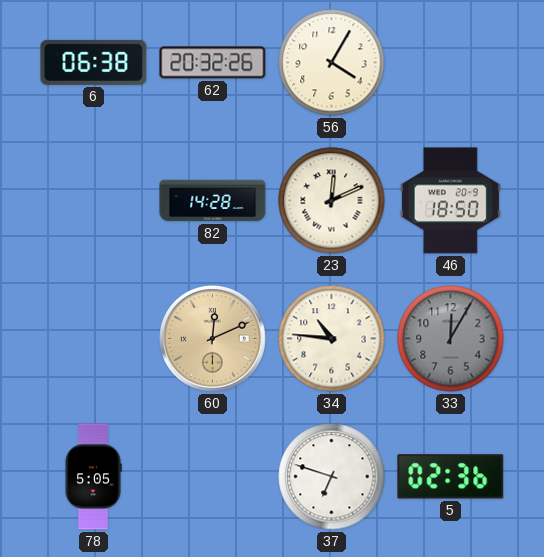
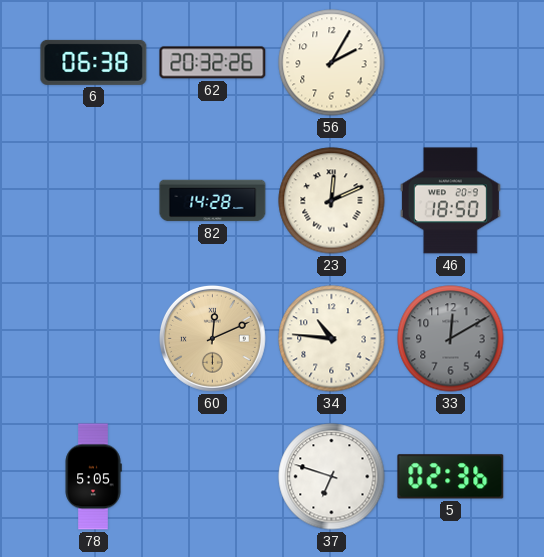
56: 4:05 -> 2:05 (332, 63)
33: 12:05 -> 12:10 (451, 339)
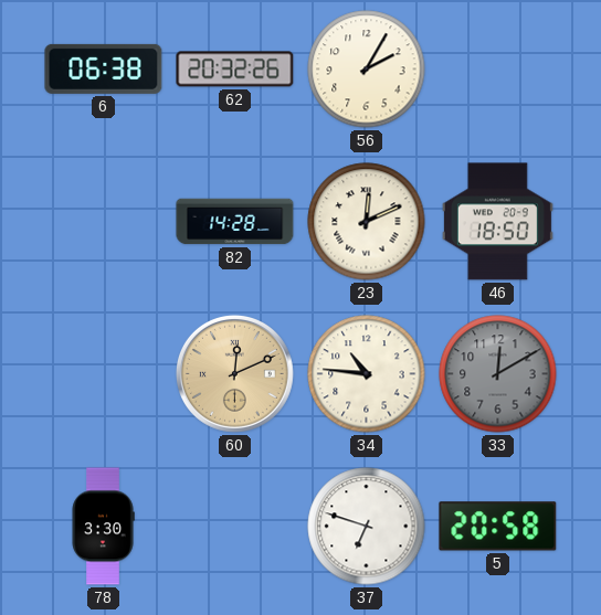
78: 5:05 -> 3:30 (103, 527)
5: 02:36 -> 20:58 (498, 527)
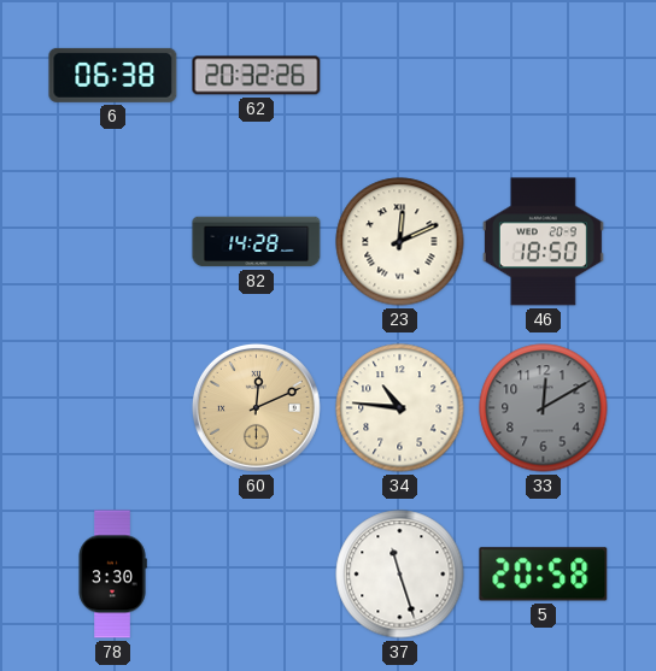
56: 2:05 -> none (367, 70)
37: 6:48 -> 11:27 (400, 575)
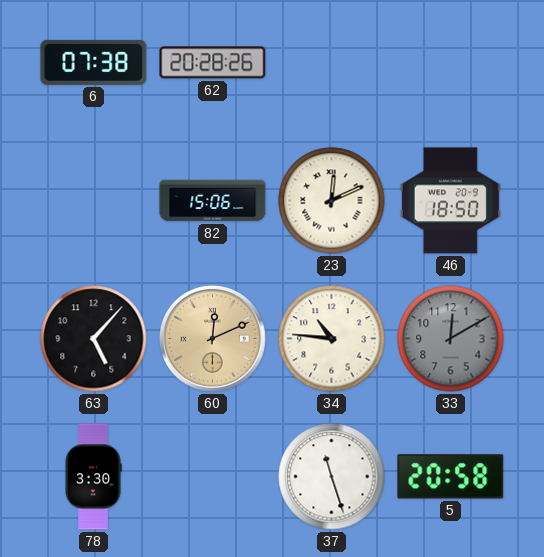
6: 06:38 -> 07:38 (94, 62)
62: 20:32 -> 20:28 (213, 63)
82: 14:28 -> 15:06 (213, 201)
63: none -> 5:07 (94, 339)
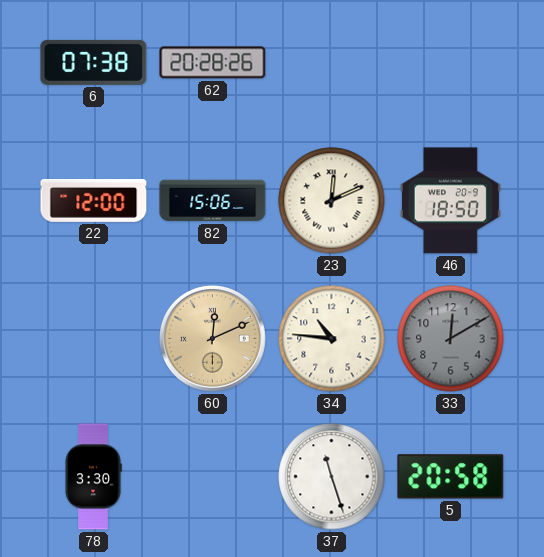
22: none -> 12:00 (94, 201)
63: 5:07 -> none (94, 339)
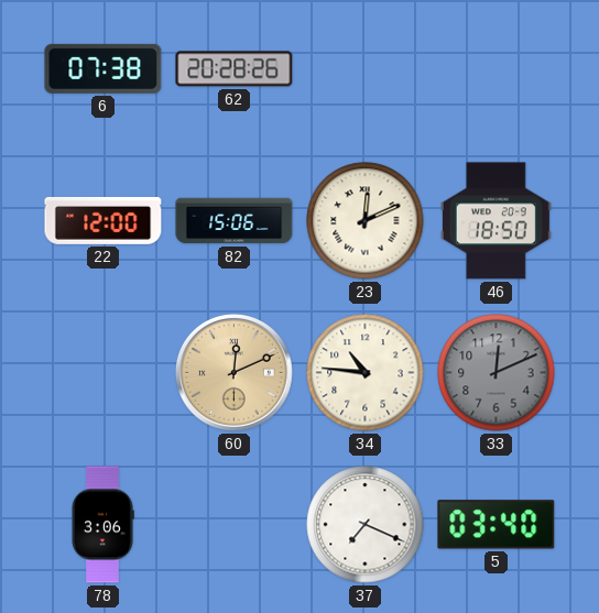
33: 12:10 -> 12:11 (497, 373)
78: 3:30 -> 3:06 (102, 525)
37: 11:27 -> 7:19 (366, 525)
5: 20:58 -> 03:40 (497, 525)
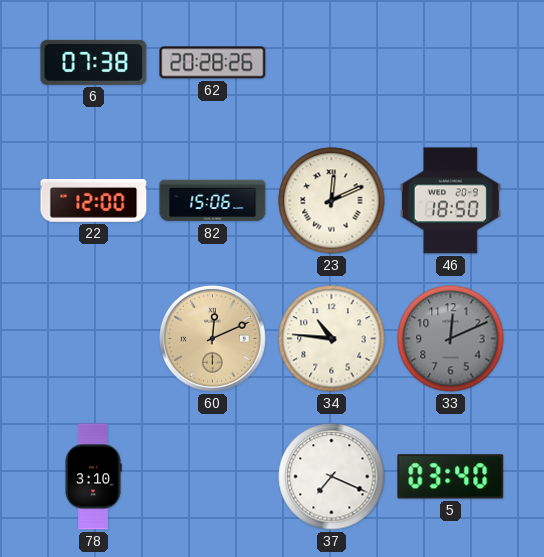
78: 3:06 -> 3:10 (93, 477)
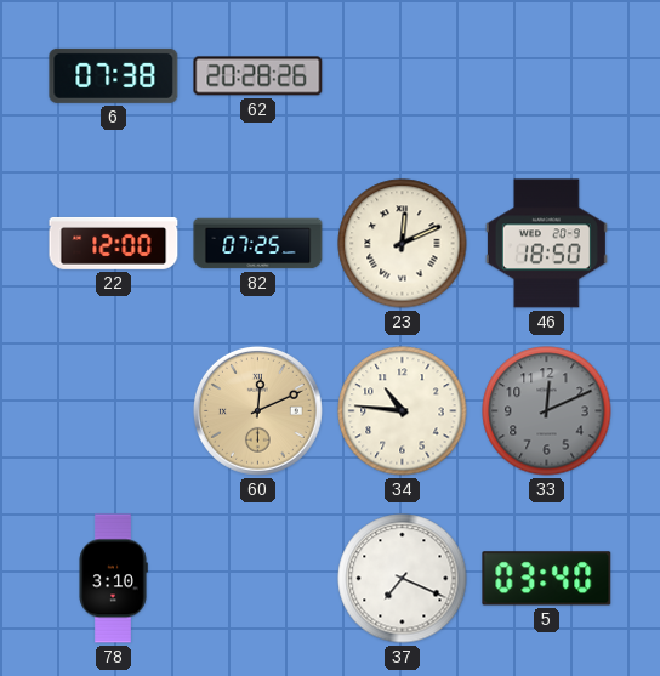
82: 15:06 -> 07:25 (258, 244)
